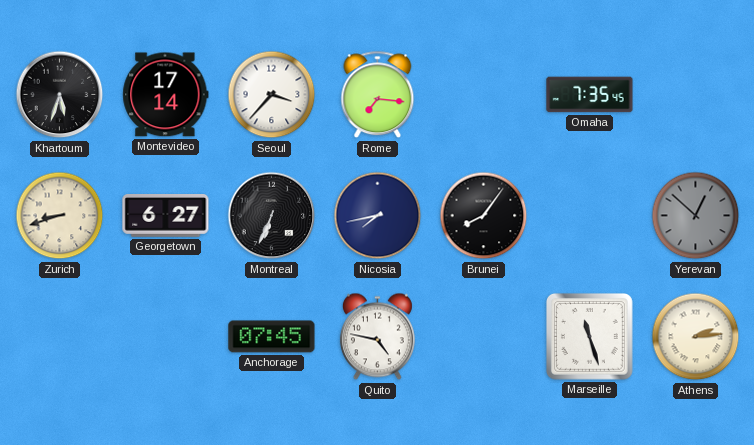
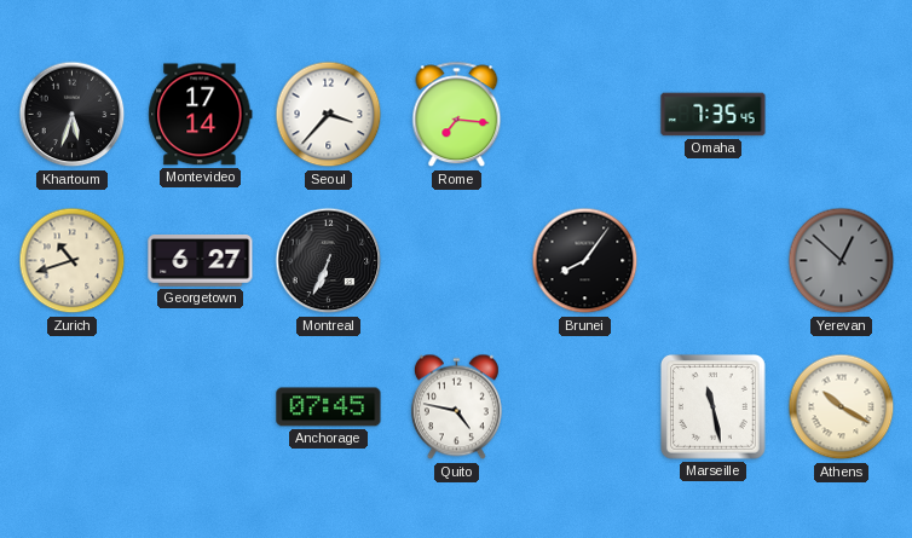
Zurich: 8:42 -> 10:42 (73, 261)
Nicosia: 7:43 -> none (378, 216)
Marseille: 11:27 -> 11:28 (714, 407)
Athens: 2:14 -> 10:20 (842, 407)
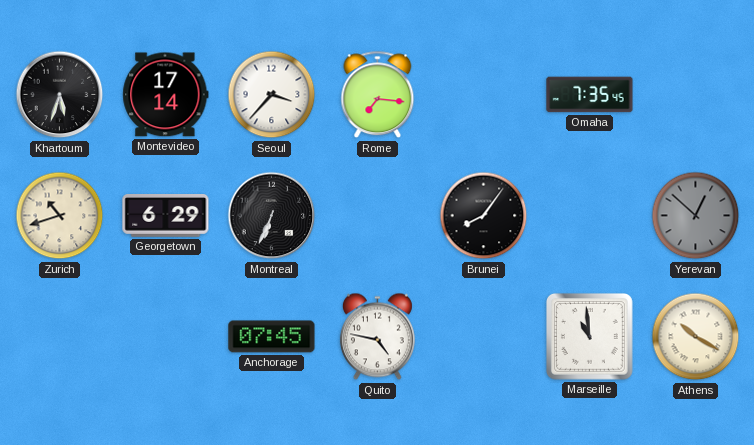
Georgetown: 6:27 -> 6:29 (166, 216)
Marseille: 11:28 -> 10:59 (590, 337)
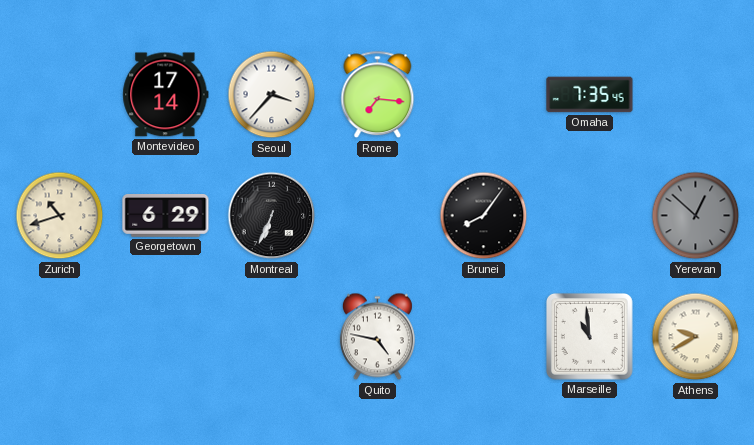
Khartoum: 5:33 -> none (60, 95)
Anchorage: 07:45 -> none (272, 337)
Athens: 10:20 -> 9:40 (696, 337)
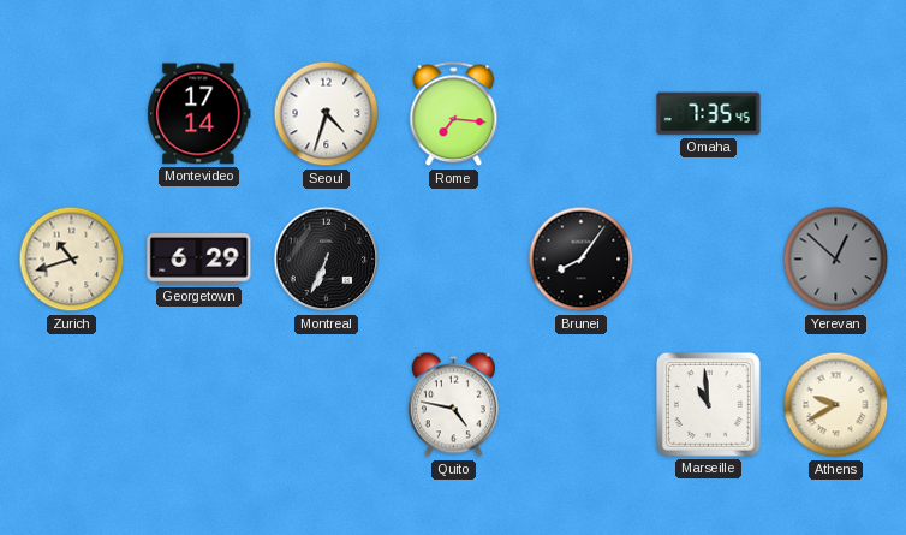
Seoul: 3:37 -> 4:33 (327, 114)
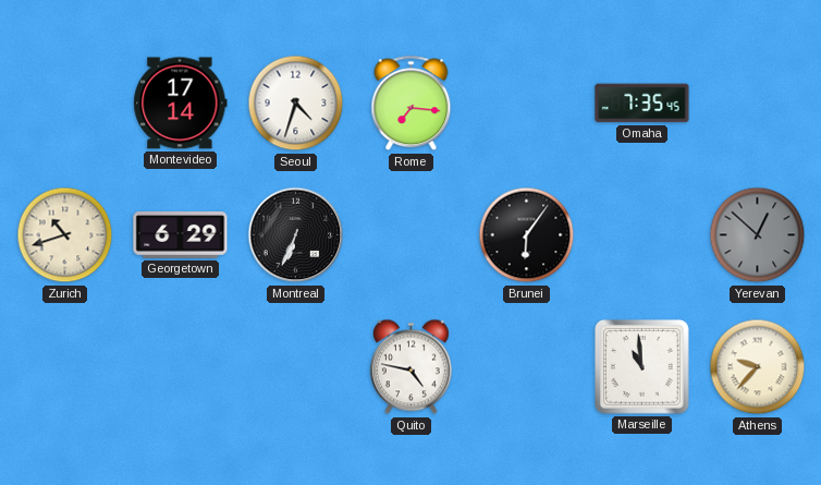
Brunei: 8:06 -> 6:06 (527, 235)
Athens: 9:40 -> 9:37 (758, 367)
